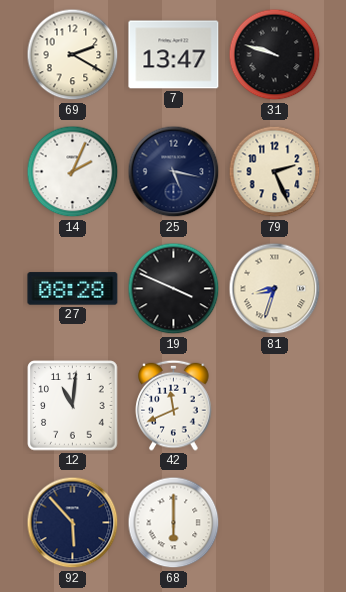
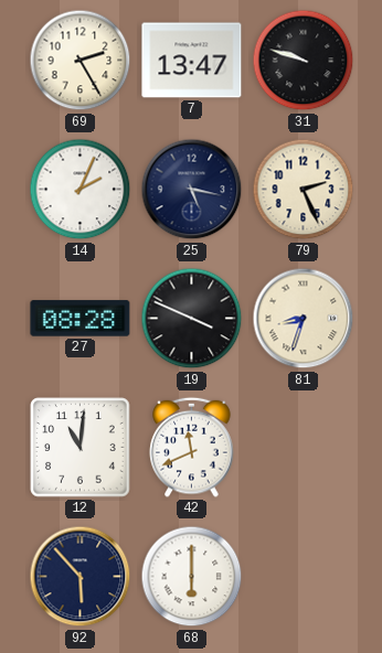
69: 2:20 -> 2:25 (81, 61)
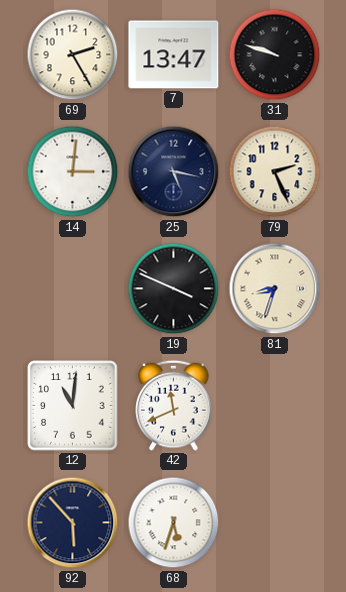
14: 2:04 -> 3:01 (73, 172)
27: 08:28 -> none (81, 319)
68: 6:00 -> 5:33 (174, 523)
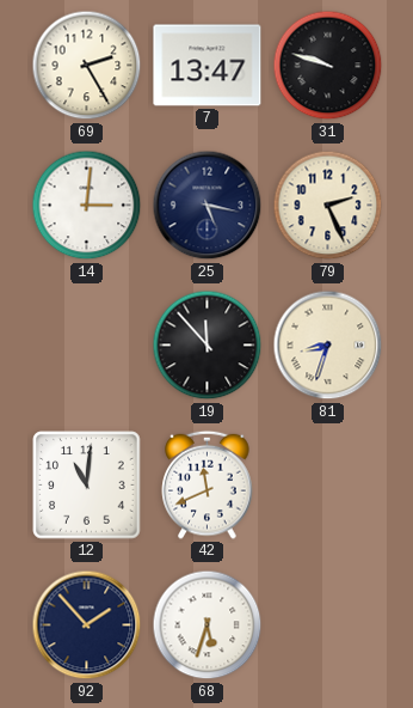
19: 3:49 -> 11:53 (208, 346)
92: 5:53 -> 1:53 (87, 625)
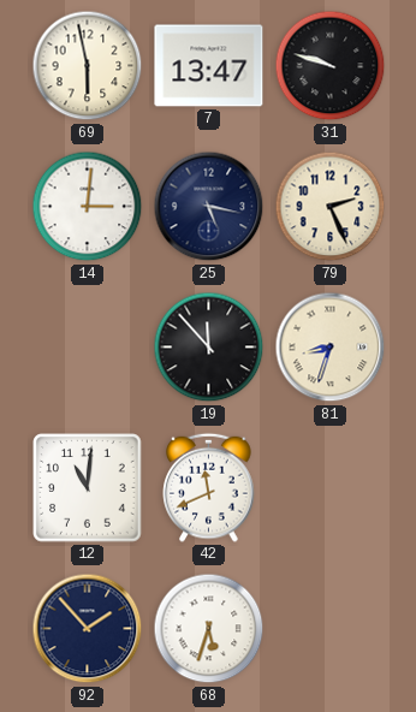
69: 2:25 -> 5:58 (88, 66)
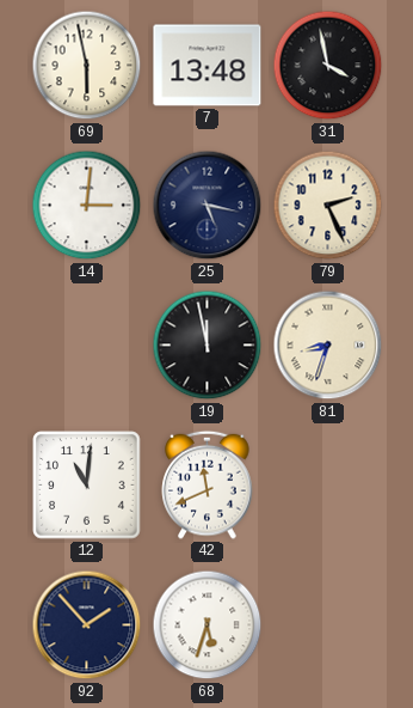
7: 13:47 -> 13:48 (208, 66)
31: 9:48 -> 3:58 (328, 66)
19: 11:53 -> 11:58 (208, 346)
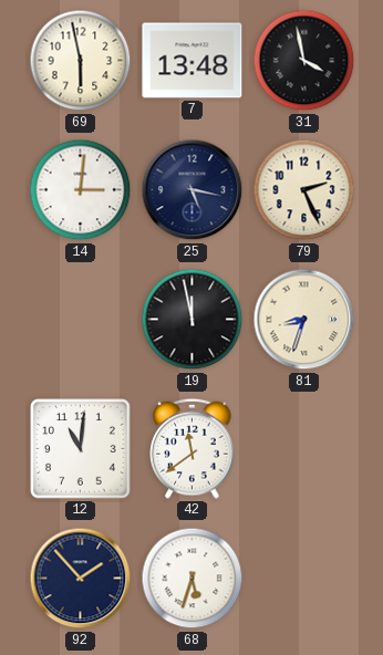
42: 11:41 -> 11:39 (193, 448)
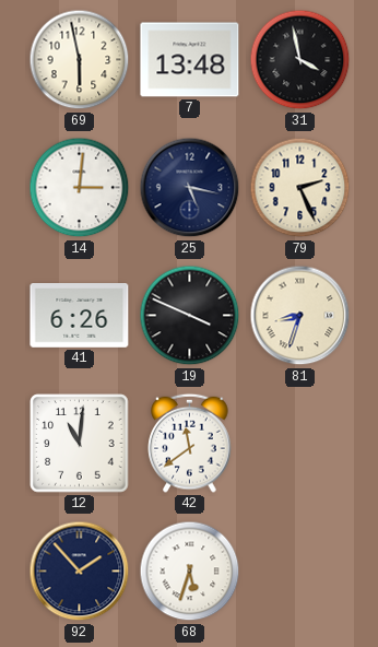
41: none -> 6:26 (80, 316)
19: 11:58 -> 3:49 (190, 316)
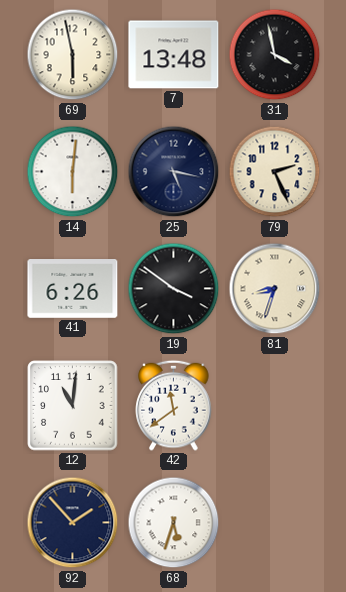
14: 3:01 -> 6:01 (73, 172)
19: 3:49 -> 3:51 (174, 289)
